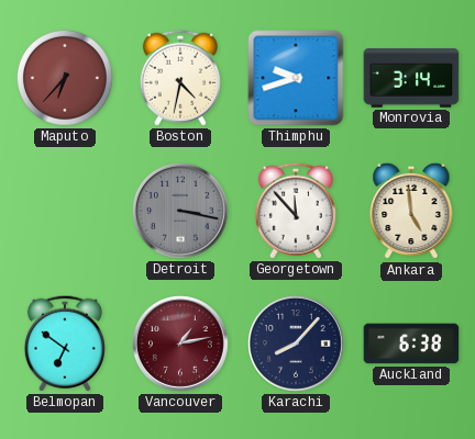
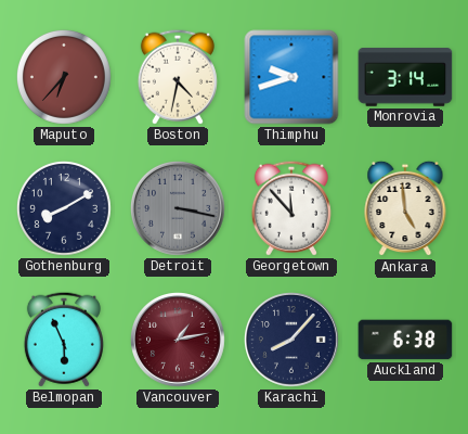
Gothenburg: none -> 8:10 (64, 208)
Belmopan: 6:51 -> 5:56 (64, 340)
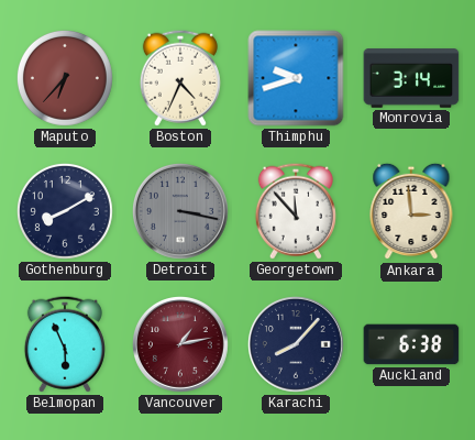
Boston: 4:32 -> 4:34 (180, 78)
Ankara: 4:59 -> 2:59 (411, 211)
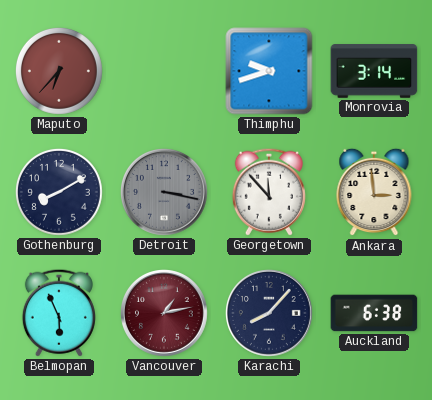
Boston: 4:34 -> none (180, 78)
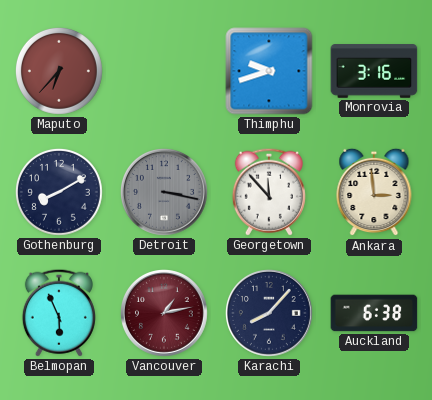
Monrovia: 3:14 -> 3:16 (374, 71)
